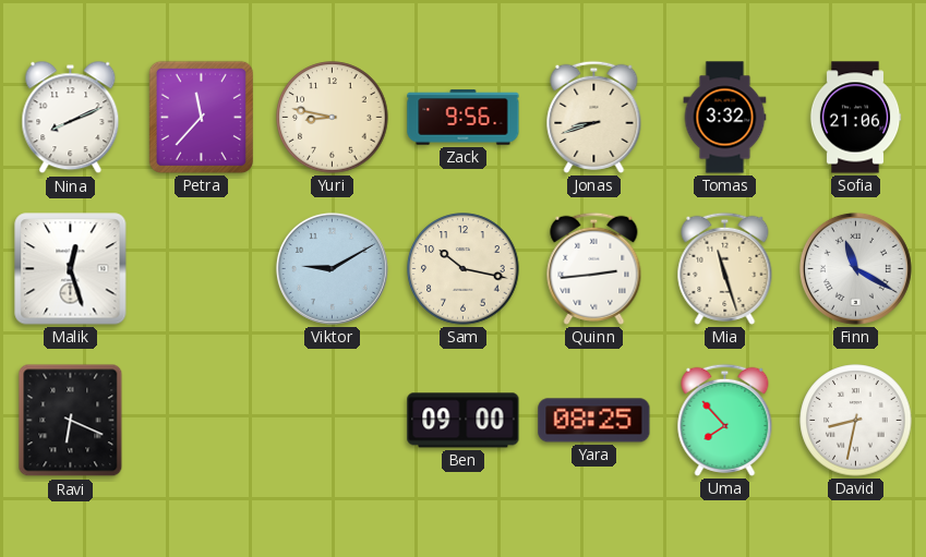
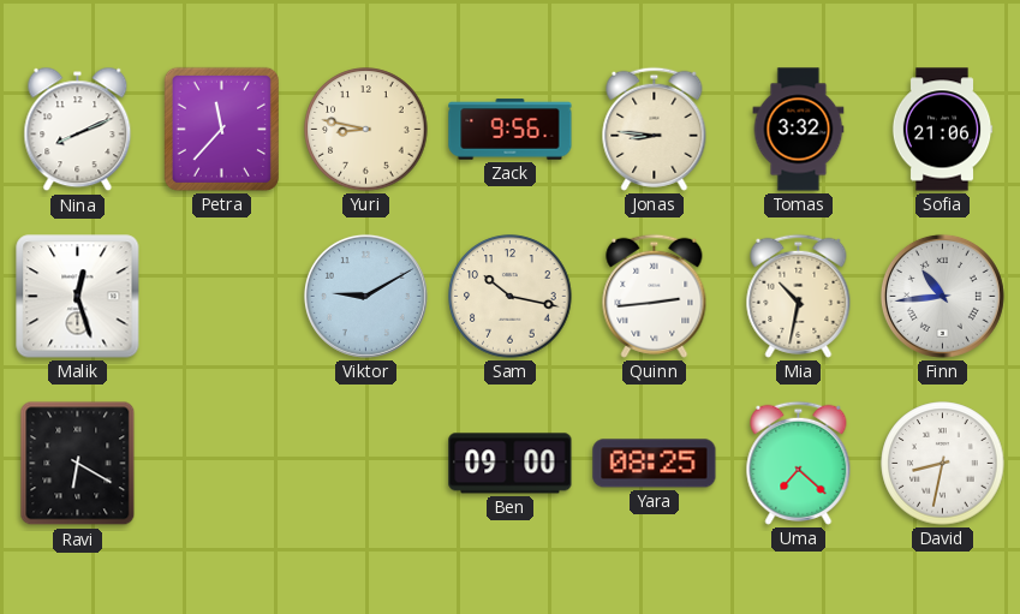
Jonas: 8:42 -> 8:46 (655, 129)
Mia: 11:27 -> 10:32 (799, 296)
Finn: 11:20 -> 10:44 (942, 296)
Ravi: 6:19 -> 6:20 (78, 464)
Uma: 7:53 -> 7:22 (799, 463)
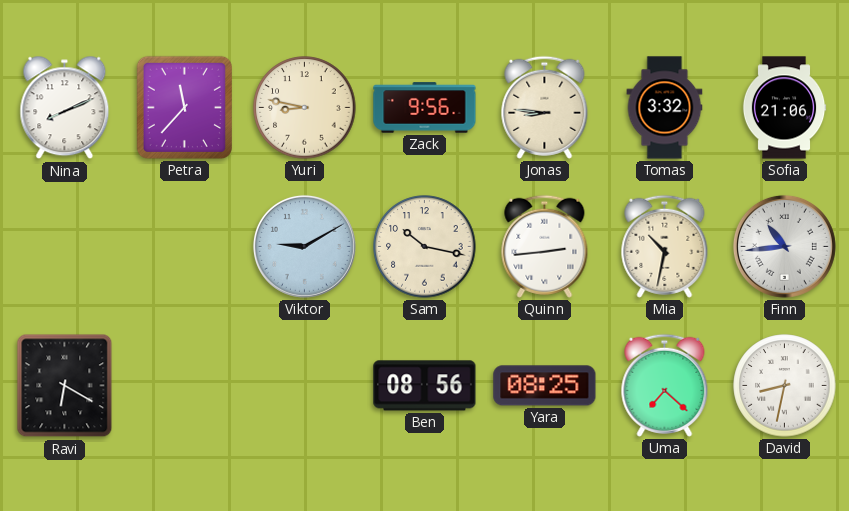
Malik: 12:27 -> none (78, 297)
Ben: 09:00 -> 08:56 (425, 386)
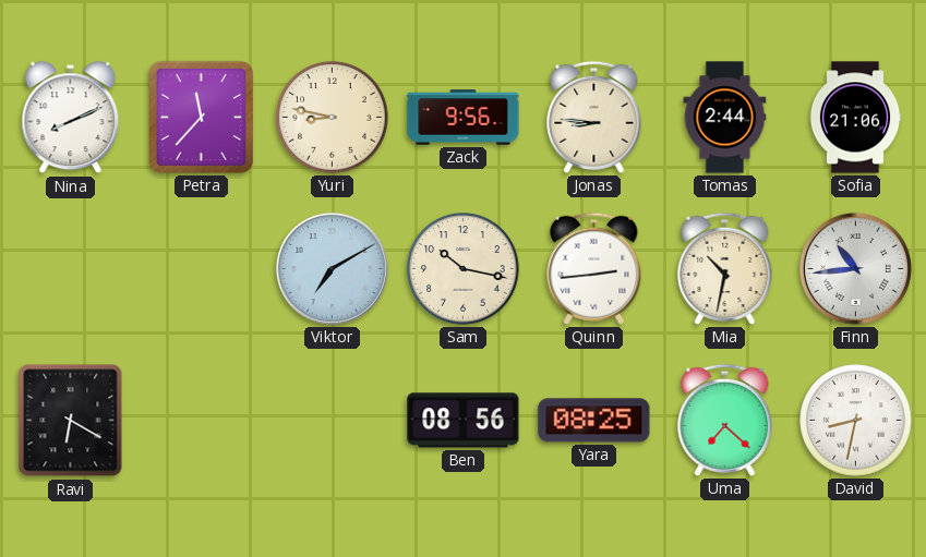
Tomas: 3:32 -> 2:44 (725, 118)
Viktor: 9:10 -> 7:10 (332, 268)
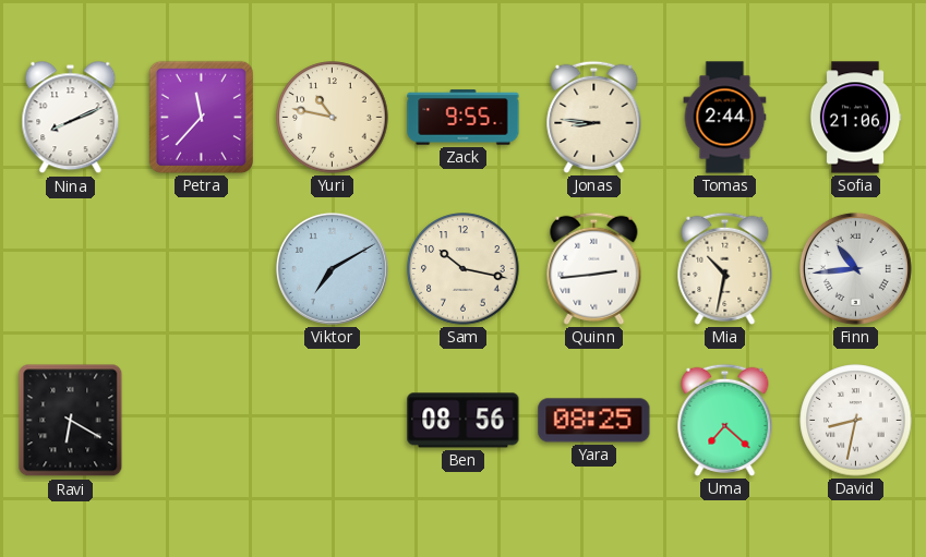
Yuri: 8:47 -> 10:47 (333, 118)
Zack: 9:56 -> 9:55 (464, 118)
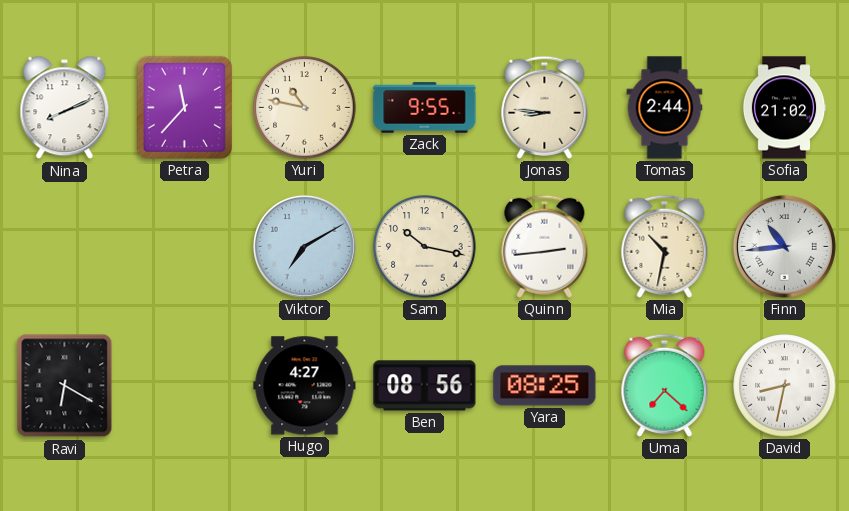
Sofia: 21:06 -> 21:02 (784, 108)
Hugo: none -> 4:27 (305, 386)
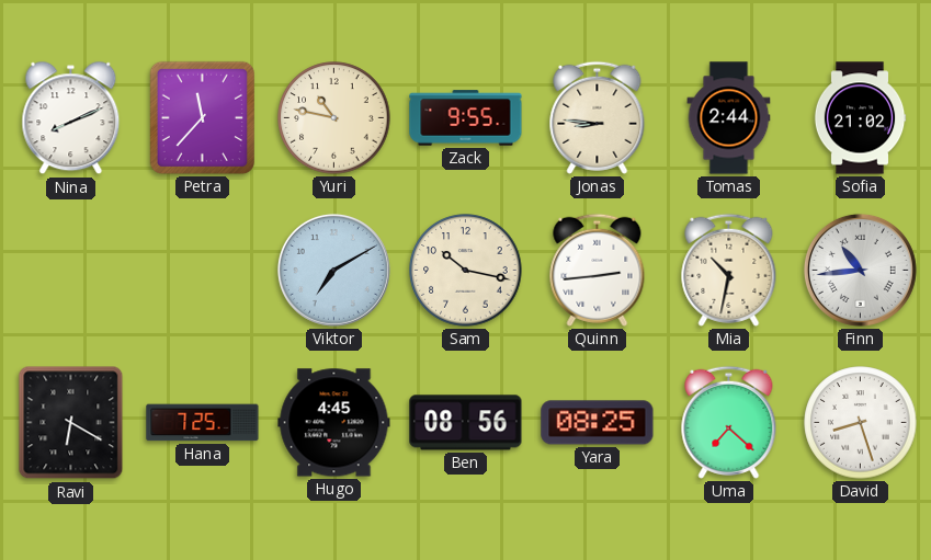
Hana: none -> 7:25 (203, 423)
Hugo: 4:27 -> 4:45 (334, 423)
David: 8:32 -> 8:27 (861, 423)
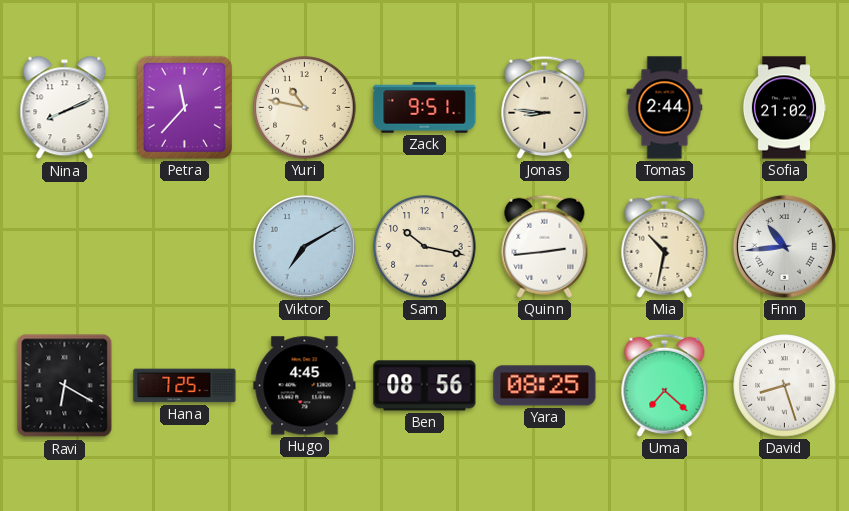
Zack: 9:55 -> 9:51 (425, 108)
